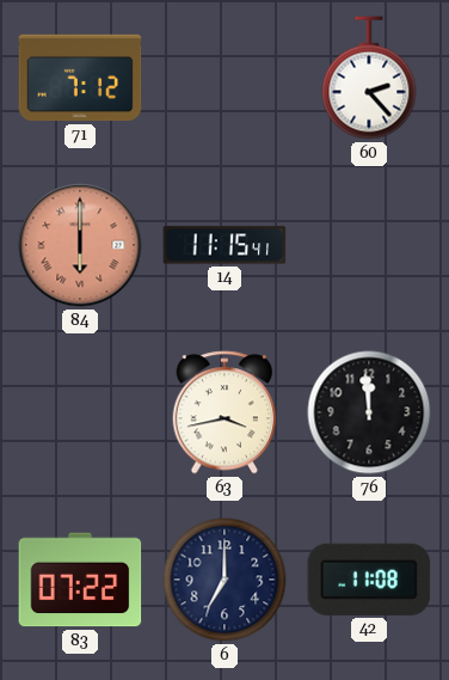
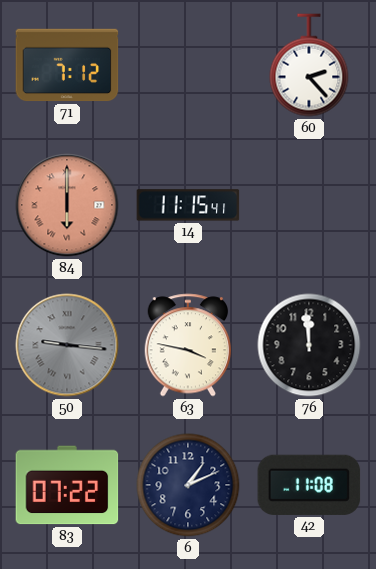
50: none -> 9:16 (67, 345)
63: 3:43 -> 3:47 (188, 345)
6: 7:00 -> 1:11 (188, 485)
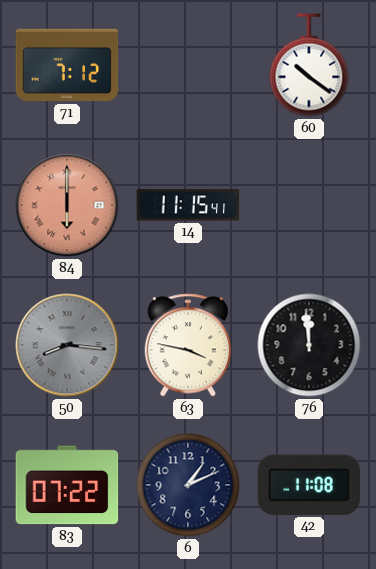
60: 2:23 -> 10:21 (309, 65)
50: 9:16 -> 8:16 (67, 345)
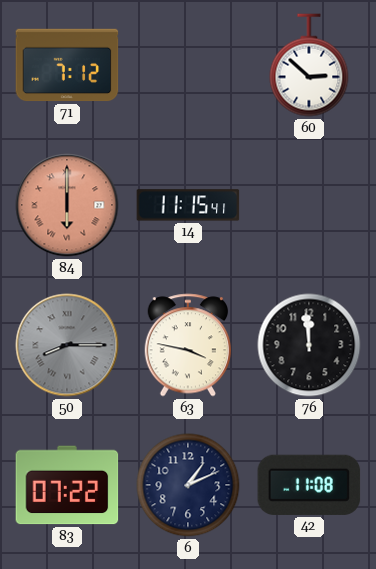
60: 10:21 -> 2:52 (309, 65)
50: 8:16 -> 8:15 (67, 345)
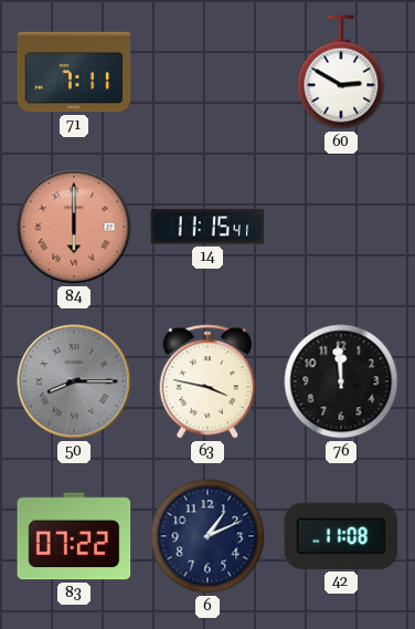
71: 7:12 -> 7:11 (74, 72)
60: 2:52 -> 2:50 (341, 72)
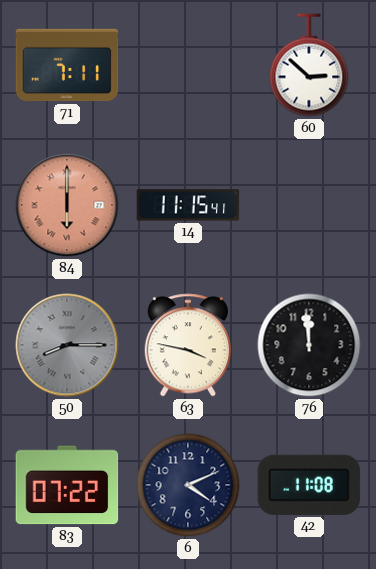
60: 2:50 -> 2:52 (309, 65)
6: 1:11 -> 4:11 (188, 485)
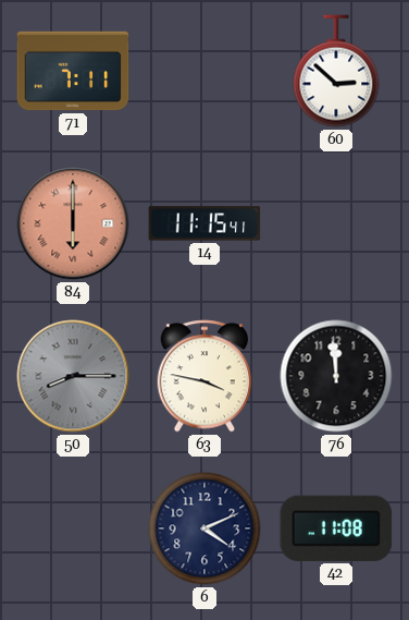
83: 07:22 -> none (67, 485)
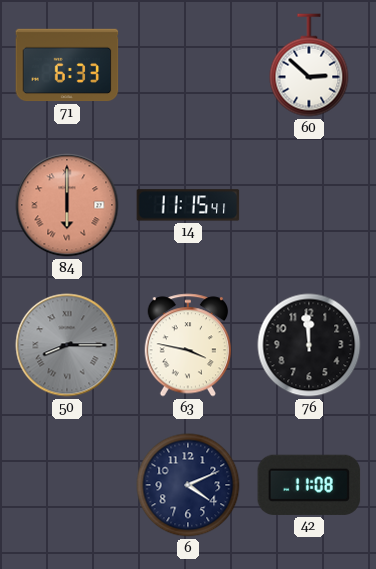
71: 7:11 -> 6:33 (67, 65)
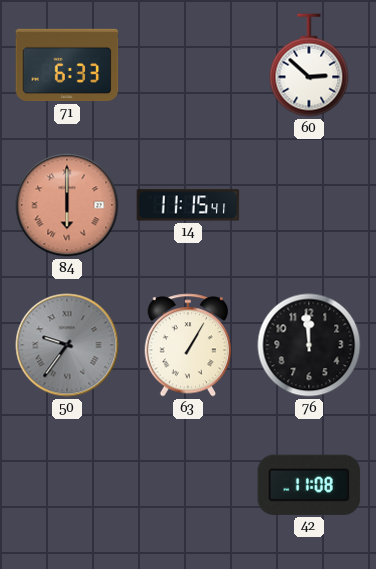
50: 8:15 -> 9:36 (67, 345)
63: 3:47 -> 1:05 (188, 345)
6: 4:11 -> none (188, 485)
